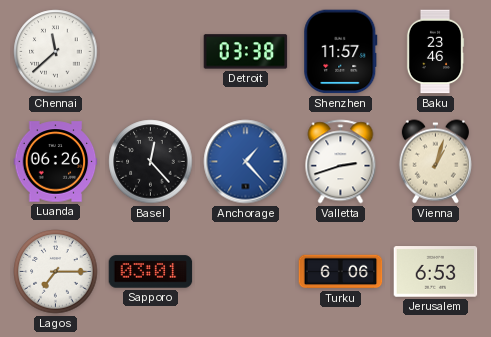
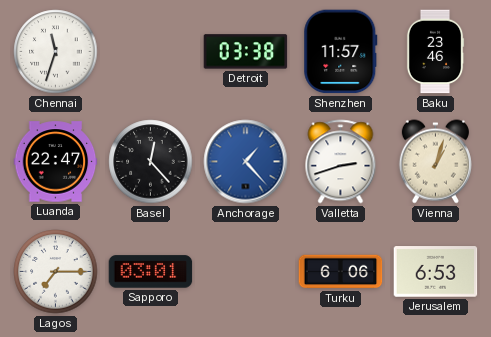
Chennai: 11:38 -> 11:33 (56, 52)
Luanda: 06:26 -> 22:47 (56, 162)
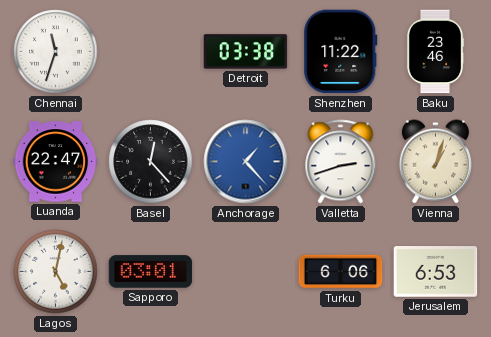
Shenzhen: 11:57 -> 11:22 (341, 52)
Lagos: 7:15 -> 5:02 (56, 272)
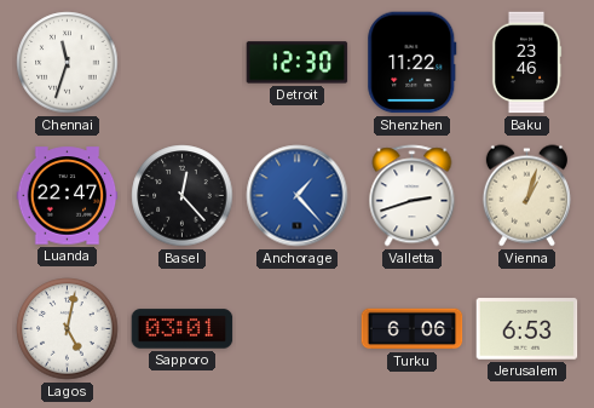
Detroit: 03:38 -> 12:30 (298, 63)
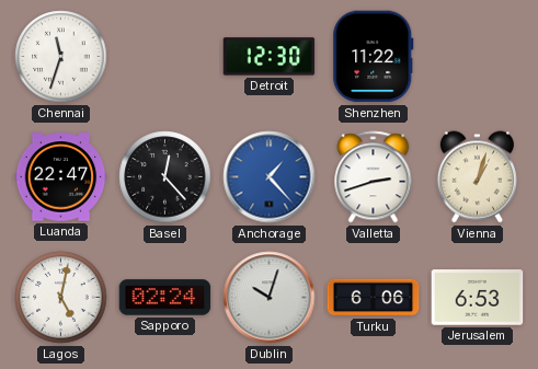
Baku: 23:46 -> none (526, 63)
Sapporo: 03:01 -> 02:24 (165, 298)
Dublin: none -> 10:03 (270, 298)
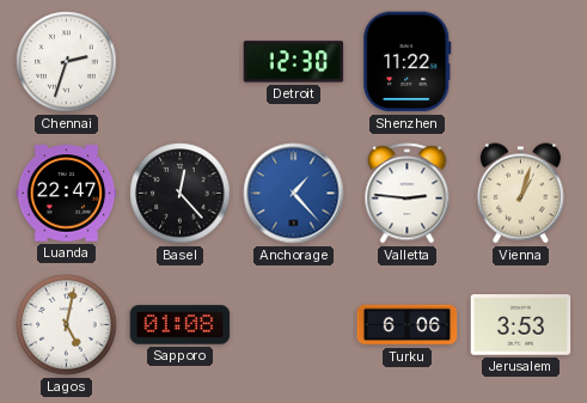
Chennai: 11:33 -> 2:33 (67, 62)
Valletta: 2:42 -> 2:46 (408, 194)
Sapporo: 02:24 -> 01:08 (181, 325)
Dublin: 10:03 -> none (270, 298)
Jerusalem: 6:53 -> 3:53 (521, 325)
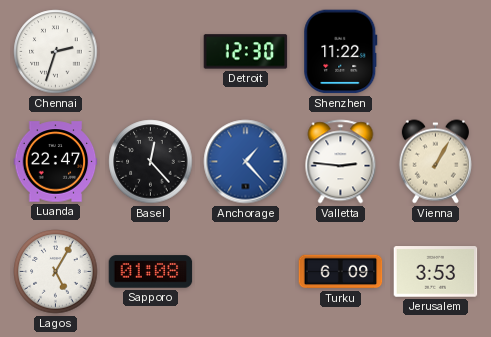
Vienna: 1:03 -> 1:05 (435, 162)
Lagos: 5:02 -> 5:05 (56, 272)
Turku: 6:06 -> 6:09 (341, 272)
